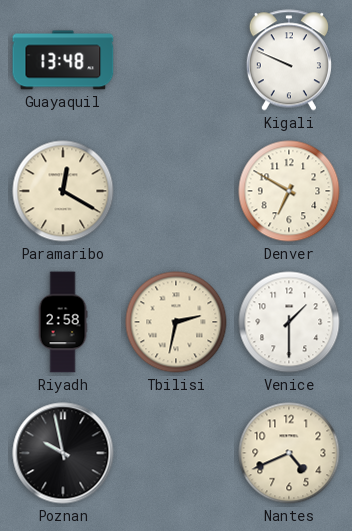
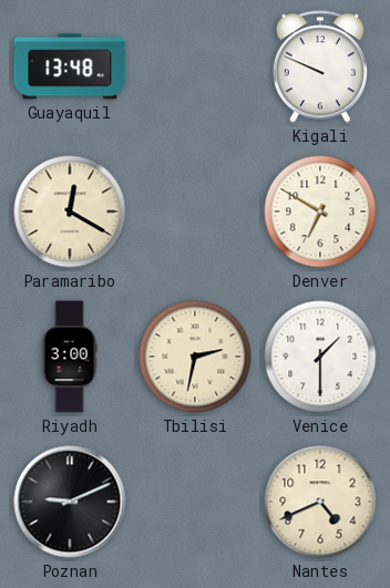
Riyadh: 2:58 -> 3:00 (70, 357)
Poznan: 9:58 -> 9:11 (70, 502)
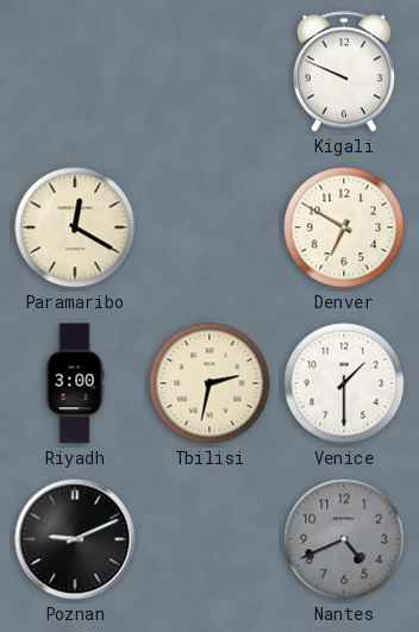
Guayaquil: 13:48 -> none (70, 66)
Nantes dial: cream -> grey (344, 539)
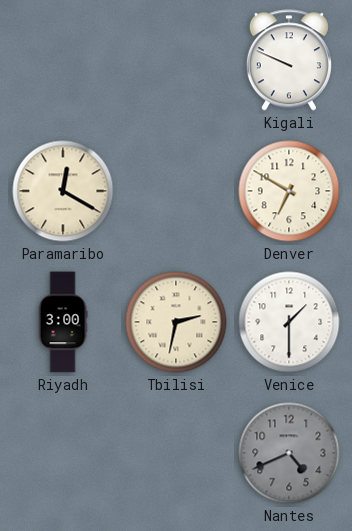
Poznan: 9:11 -> none (75, 539)
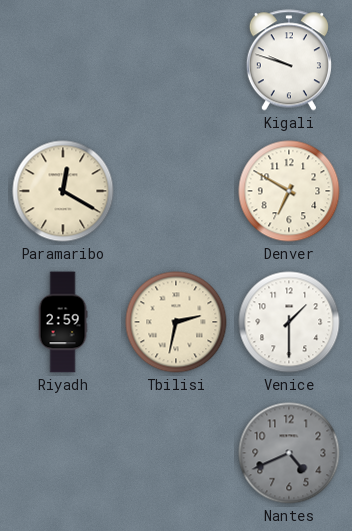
Kigali: 9:49 -> 9:48 (289, 60)
Riyadh: 3:00 -> 2:59 (63, 322)
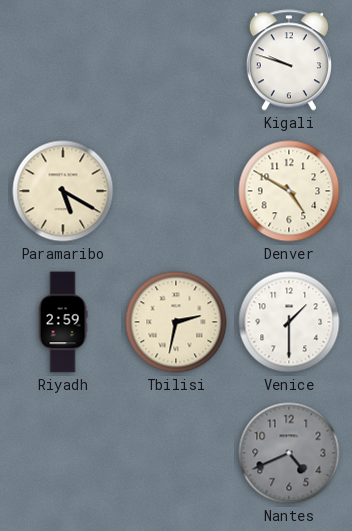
Paramaribo: 12:20 -> 5:20 (63, 191)
Denver: 6:50 -> 4:50 (289, 191)
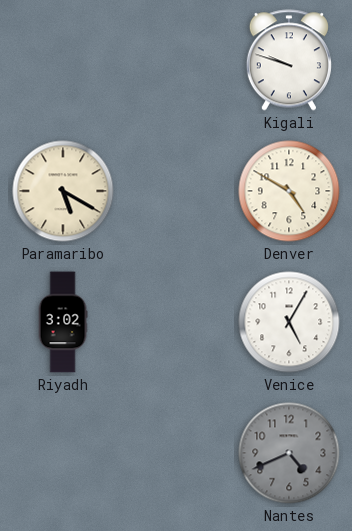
Riyadh: 2:59 -> 3:02 (63, 322)
Tbilisi: 2:32 -> none (176, 322)
Venice: 1:30 -> 5:05 (289, 322)
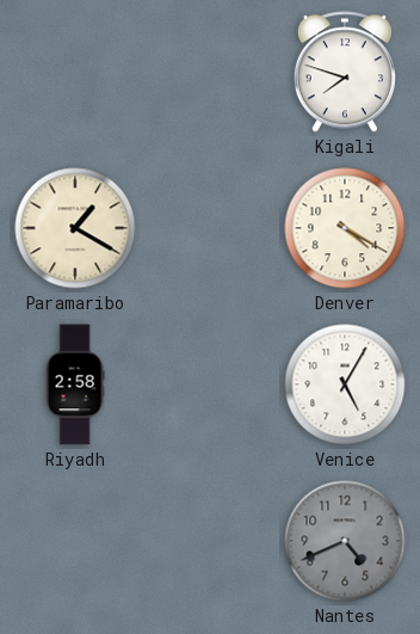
Kigali: 9:48 -> 7:48 (345, 72)
Paramaribo: 5:20 -> 1:20 (75, 228)
Denver: 4:50 -> 4:20 (345, 228)
Riyadh: 3:02 -> 2:58 (75, 384)
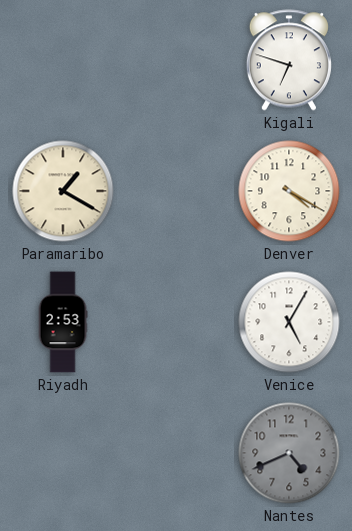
Kigali: 7:48 -> 6:48 (289, 60)
Riyadh: 2:58 -> 2:53 (63, 322)
